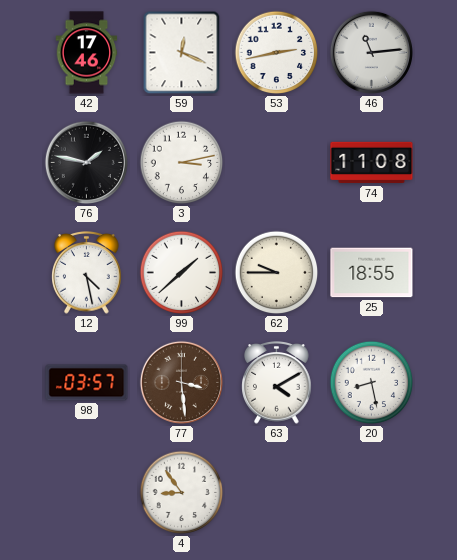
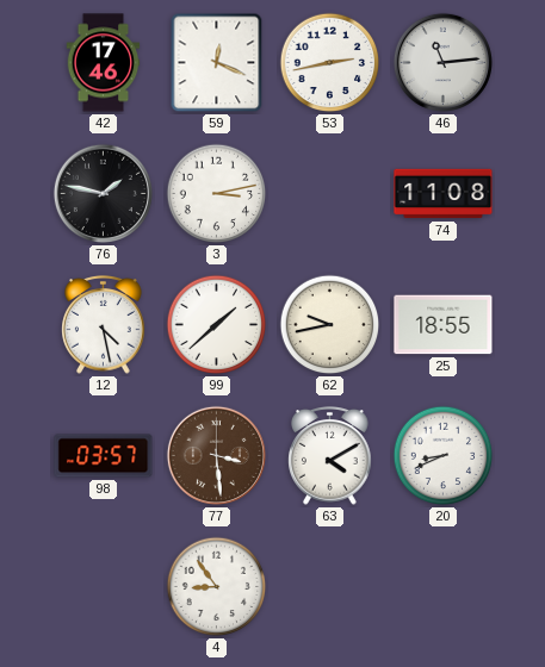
62: 9:45 -> 9:43 (330, 325)
20: 8:28 -> 8:41 (444, 456)
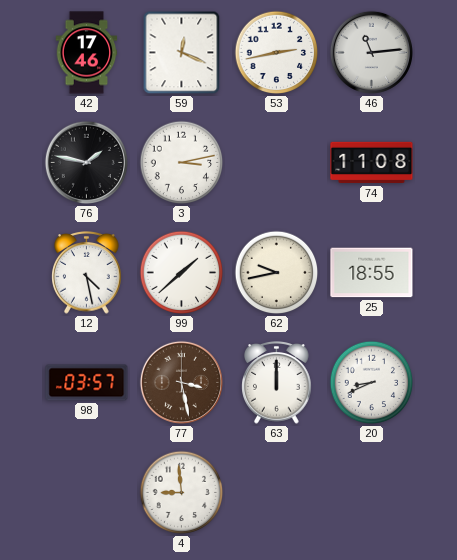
77: 3:29 -> 3:28 (181, 382)
63: 4:10 -> 12:00 (277, 383)
4: 8:54 -> 8:59 (182, 493)
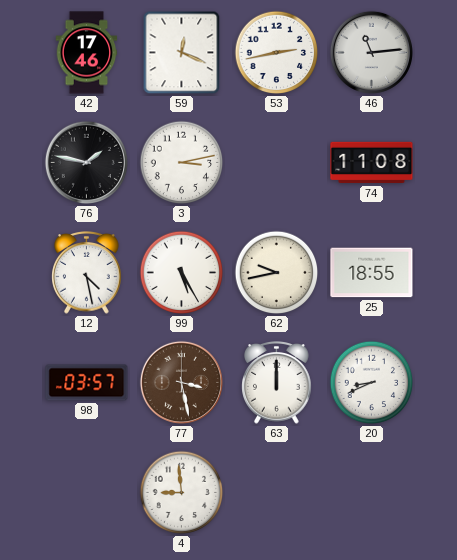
99: 1:38 -> 5:25 (182, 273)
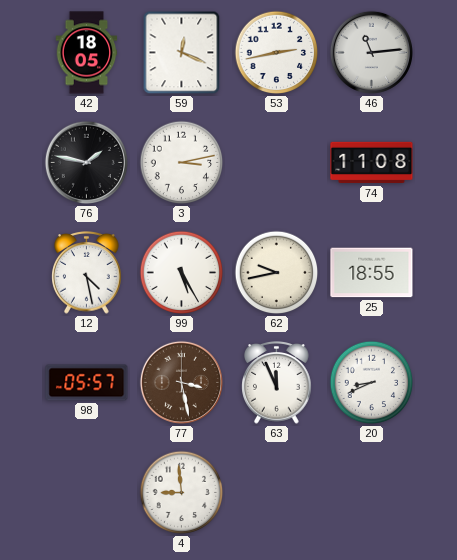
42: 17:46 -> 18:05 (87, 53)
98: 03:57 -> 05:57 (87, 383)
63: 12:00 -> 11:56 (277, 383)
